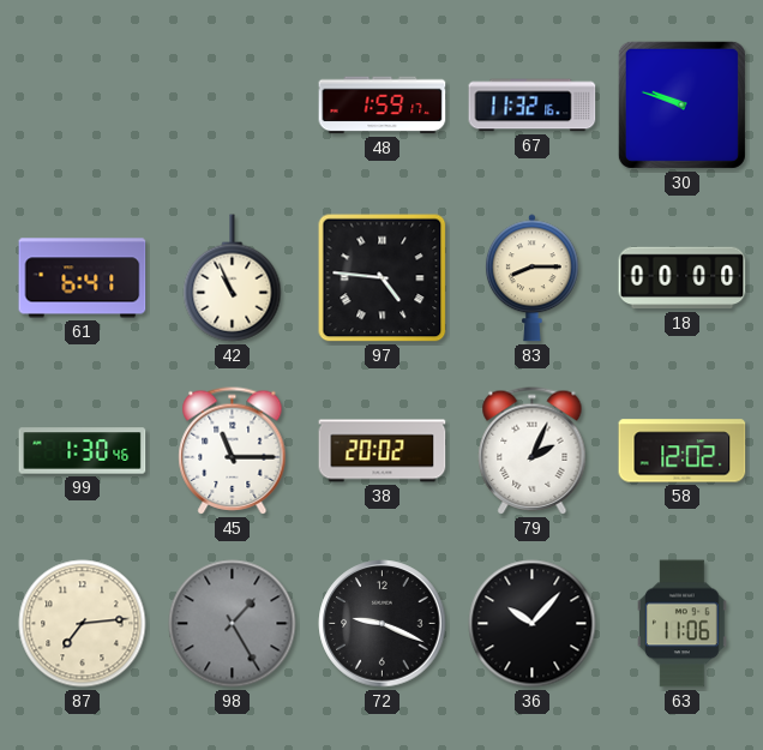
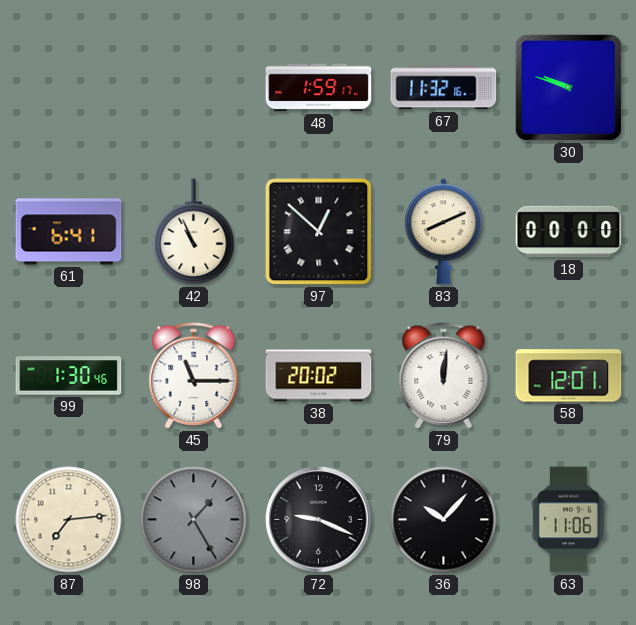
97: 4:46 -> 12:52 (319, 232)
83: 8:15 -> 8:11 (443, 232)
79: 2:04 -> 12:01 (444, 376)
58: 12:02 -> 12:01 (569, 376)
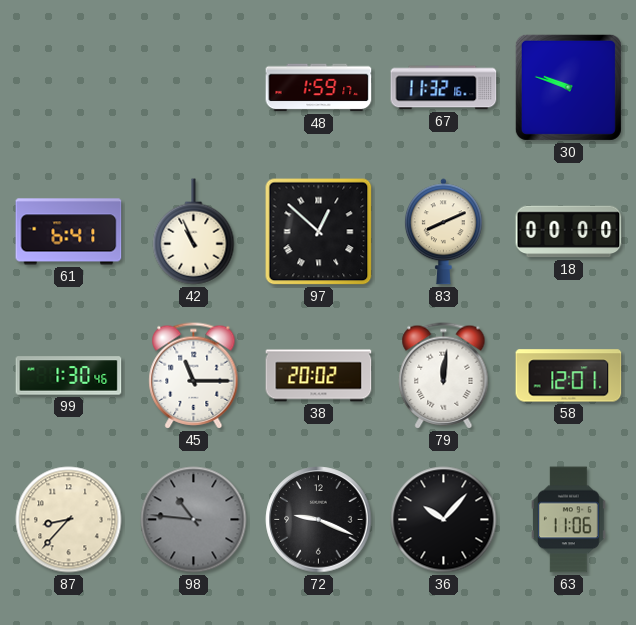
87: 7:14 -> 8:37 (69, 520)
98: 1:25 -> 10:46 (194, 520)
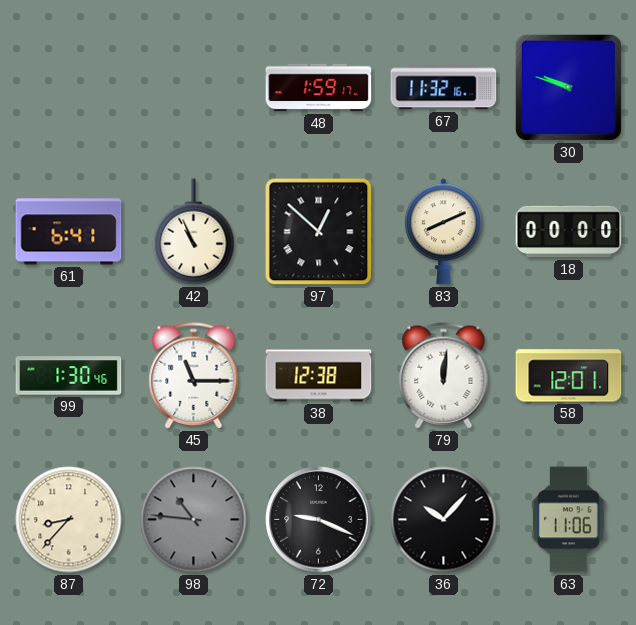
38: 20:02 -> 12:38 (319, 376)
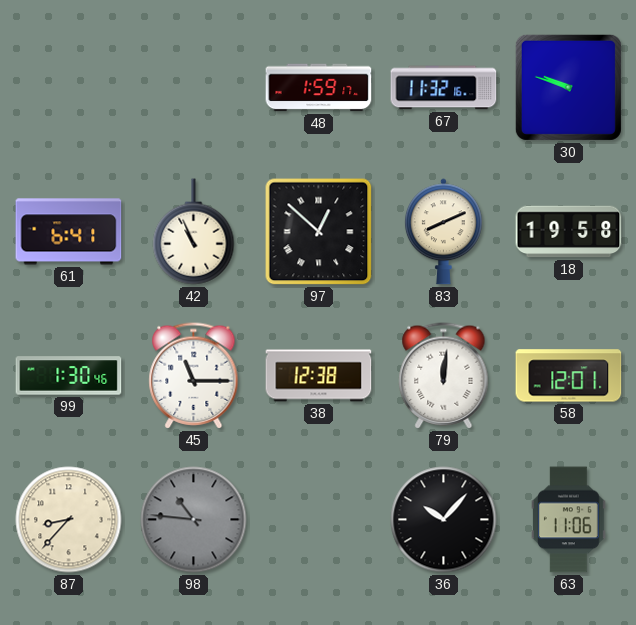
18: 00:00 -> 19:58 (569, 232)
72: 9:19 -> none (319, 520)
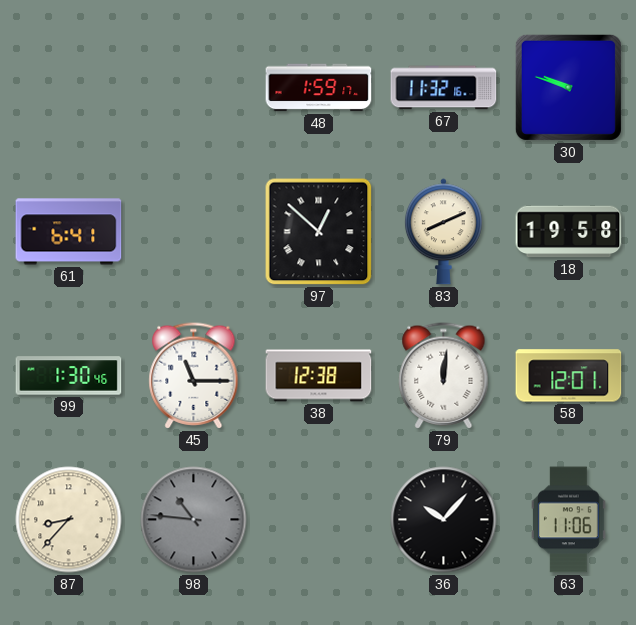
42: 10:56 -> none (194, 232)
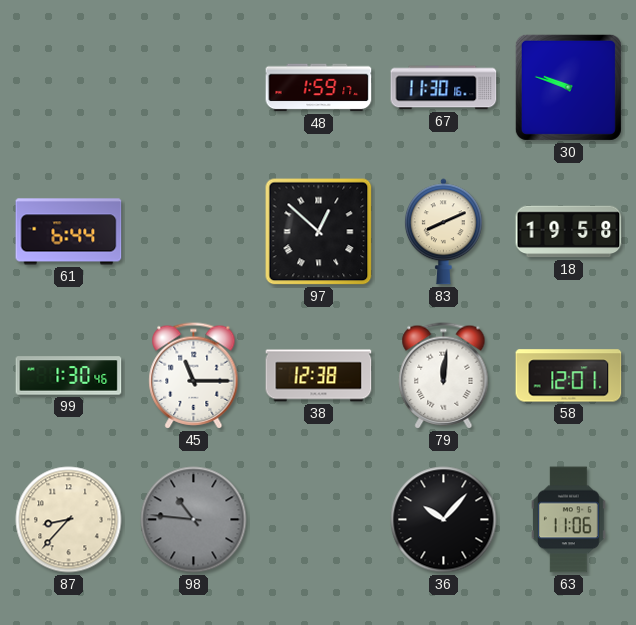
67: 11:32 -> 11:30 (444, 88)
61: 6:41 -> 6:44 (69, 232)
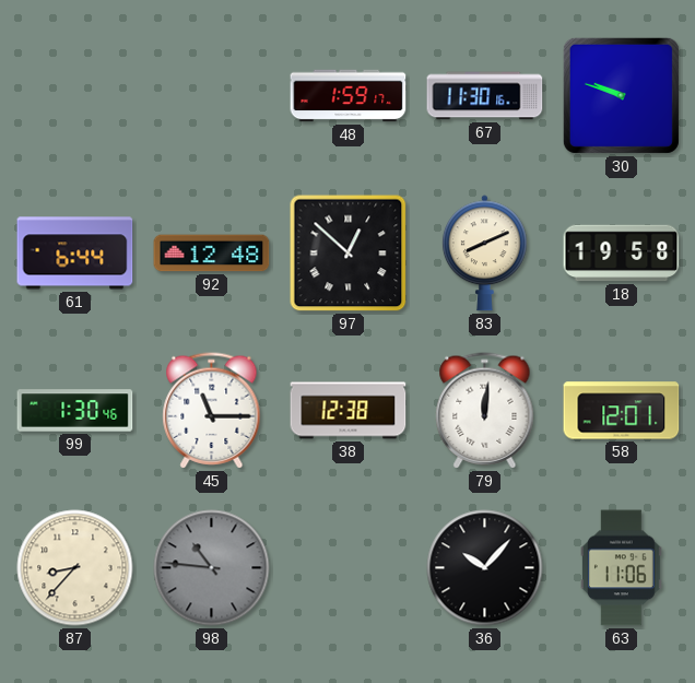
92: none -> 12:48 (212, 254)
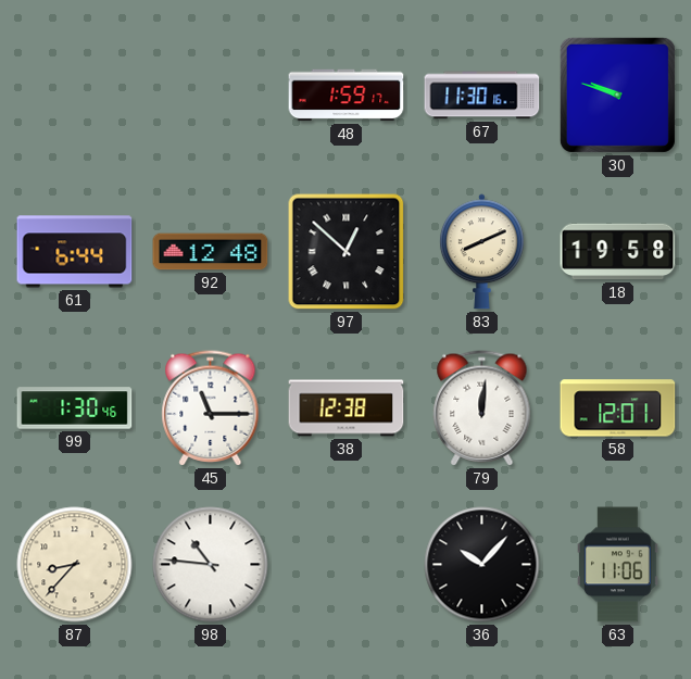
98 dial: grey -> white (211, 565)
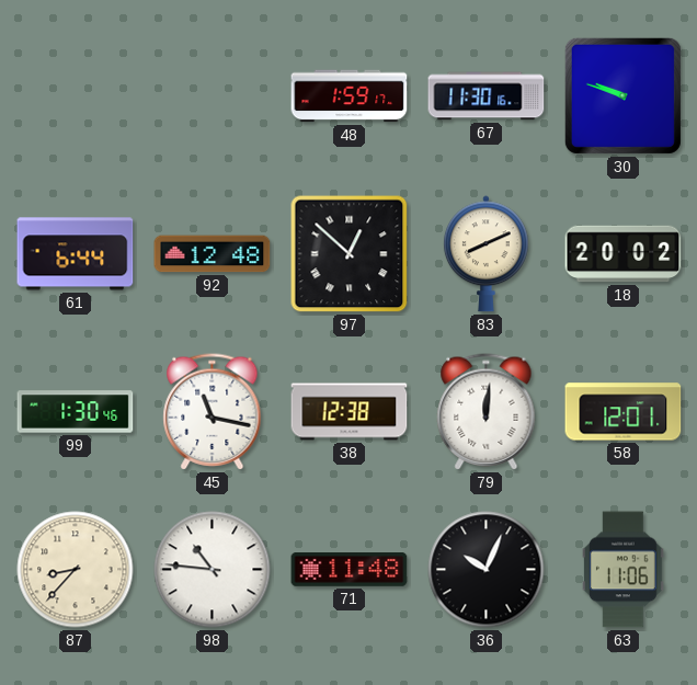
18: 19:58 -> 20:02 (624, 254)
45: 11:15 -> 11:17 (213, 412)
71: none -> 11:48 (350, 570)
36: 10:07 -> 10:04 (487, 570)
